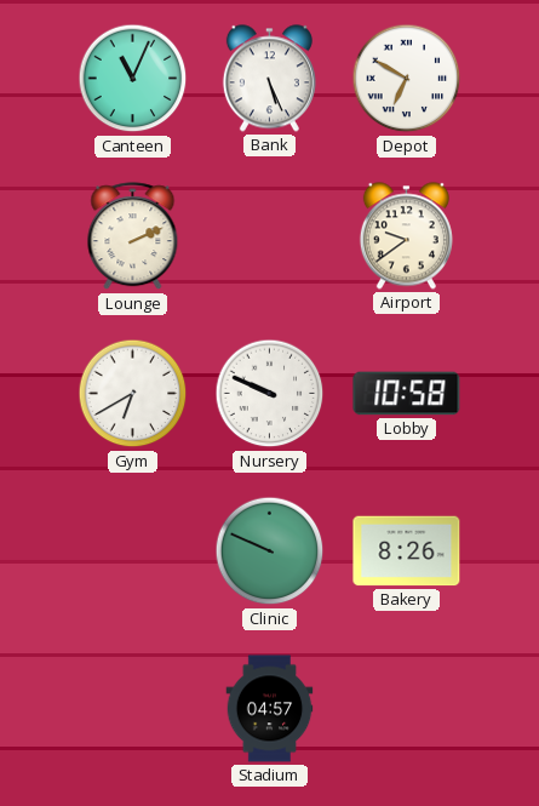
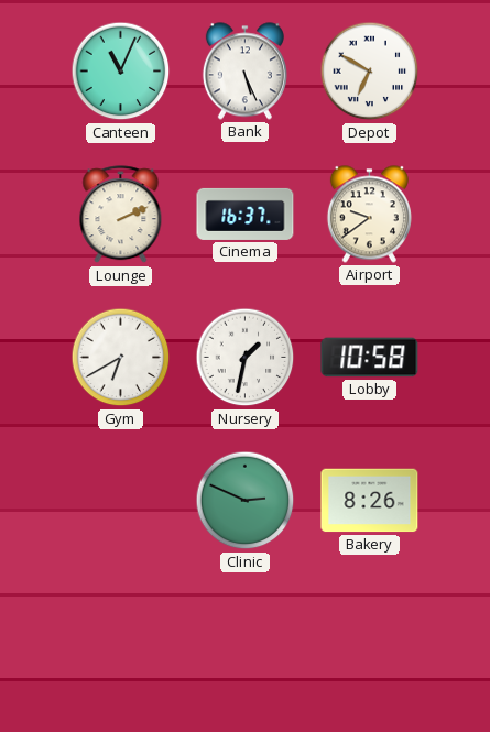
Cinema: none -> 16:37 (246, 214)
Nursery: 9:49 -> 1:32 (246, 358)
Clinic: 9:49 -> 2:49 (246, 501)
Stadium: 04:57 -> none (270, 709)
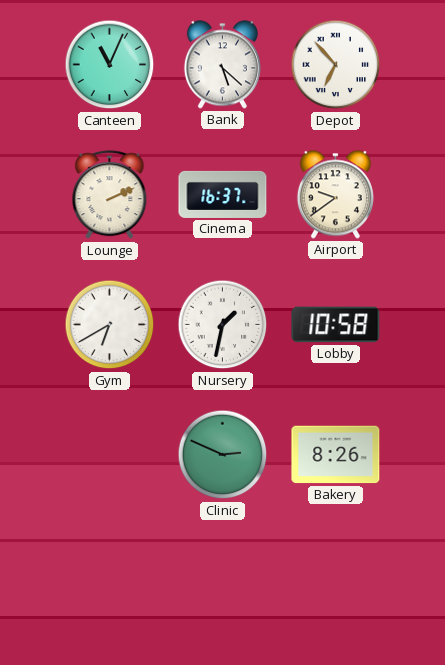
Bank: 5:26 -> 5:22 (222, 65)
Depot: 6:50 -> 6:53 (336, 65)
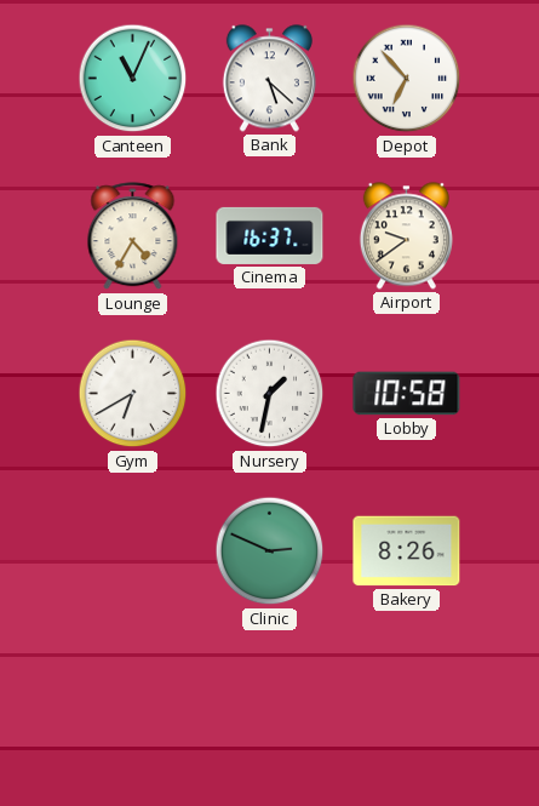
Lounge: 2:11 -> 4:35 (133, 236)
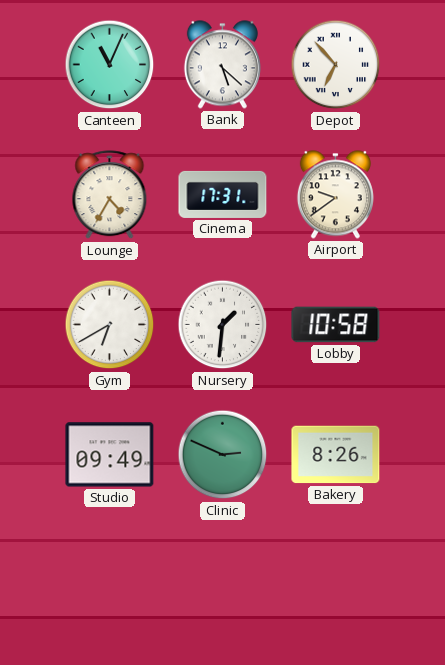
Cinema: 16:37 -> 17:31 (223, 194)
Nursery: 1:32 -> 1:31 (223, 325)
Studio: none -> 09:49 (110, 455)
